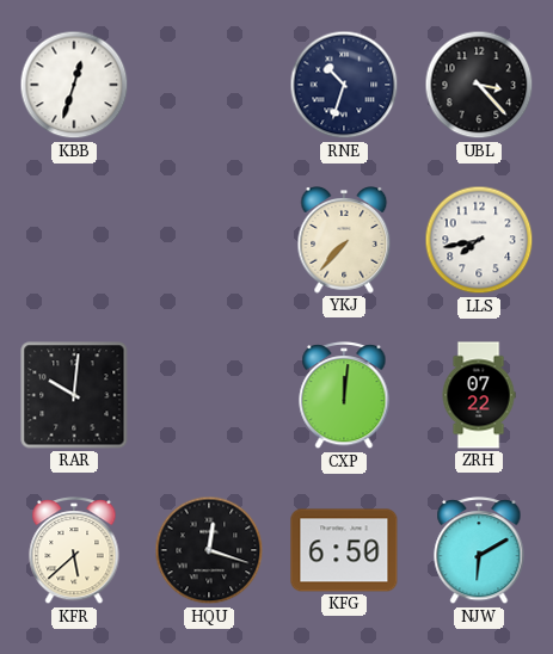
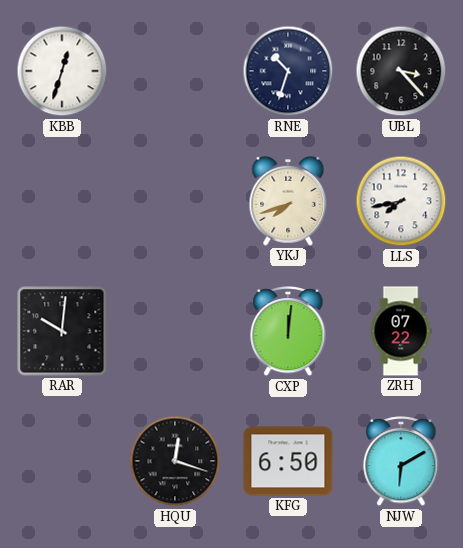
YKJ: 7:37 -> 7:42 (288, 202)
KFR: 5:38 -> none (74, 551)
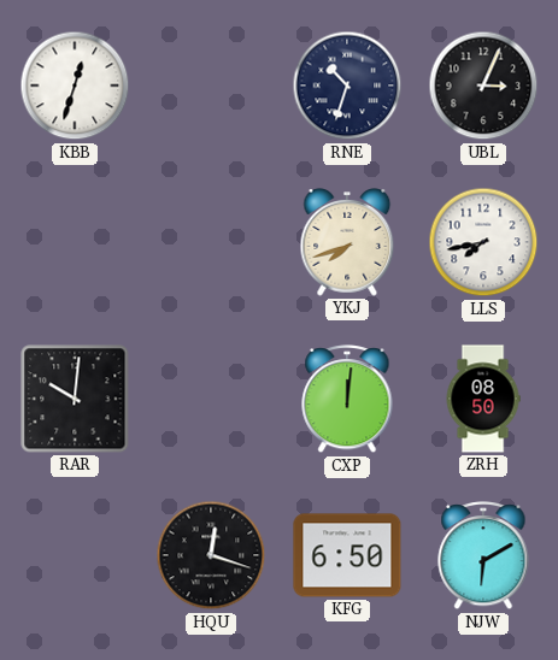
UBL: 3:23 -> 3:04 (483, 86)
ZRH: 07:22 -> 08:50 (483, 399)
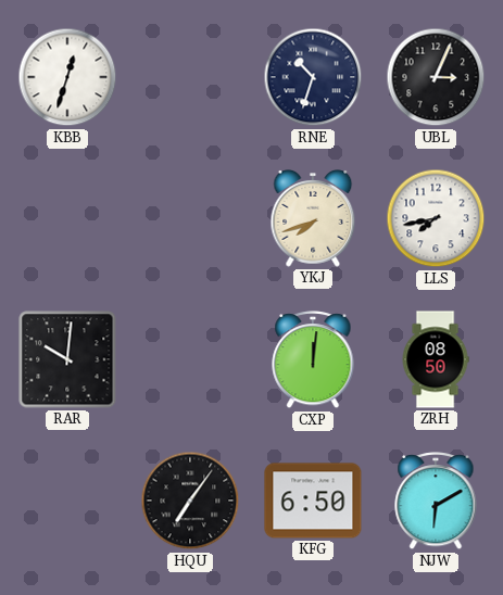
HQU: 12:18 -> 7:06 (190, 501)
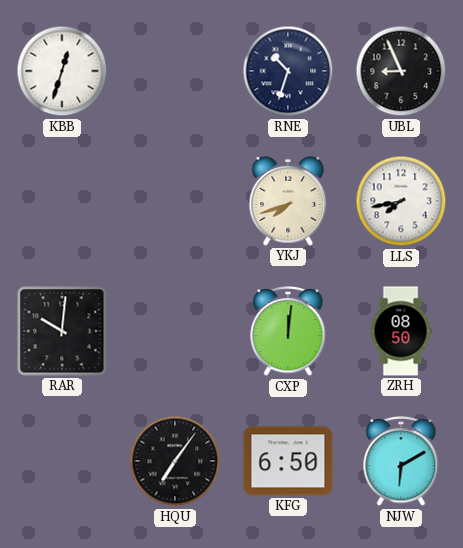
UBL: 3:04 -> 8:56 (401, 71)
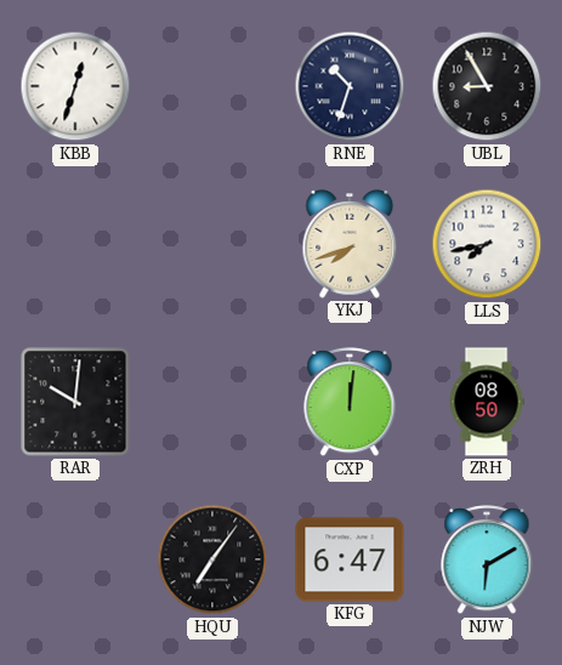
UBL: 8:56 -> 8:55 (487, 86)
KFG: 6:50 -> 6:47 (350, 559)
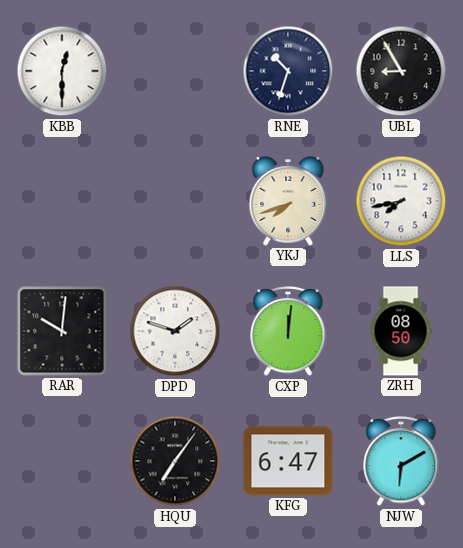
KBB: 12:33 -> 12:30 (62, 71)
DPD: none -> 1:48 (175, 331)
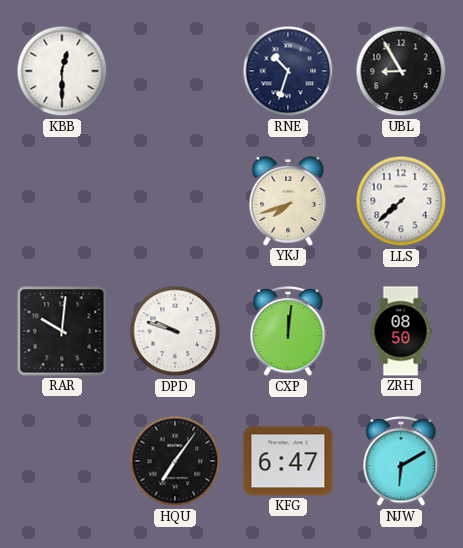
LLS: 7:43 -> 7:38 (401, 201)
DPD: 1:48 -> 9:48 (175, 331)
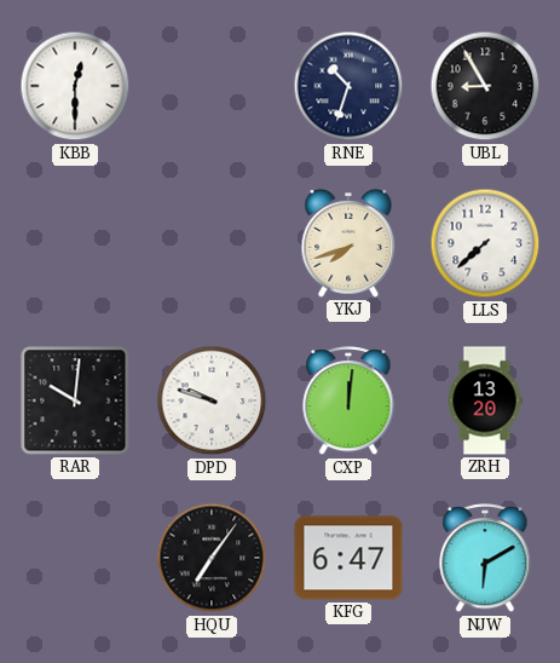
ZRH: 08:50 -> 13:20 (485, 400)
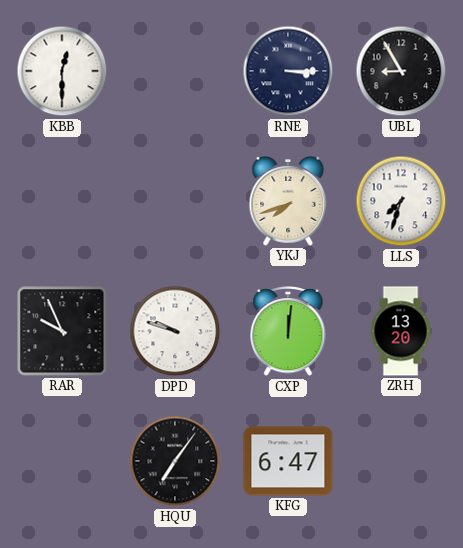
RNE: 10:33 -> 3:15 (288, 71)
LLS: 7:38 -> 7:33 (401, 201)
RAR: 10:01 -> 9:56 (62, 331)
NJW: 6:10 -> none (485, 559)
